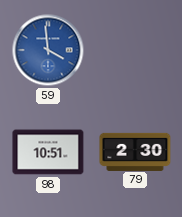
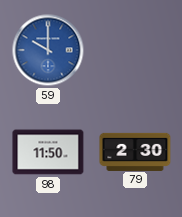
59: 3:59 -> 10:00 (48, 50)
98: 10:51 -> 11:50 (48, 152)
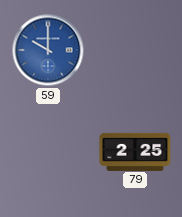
98: 11:50 -> none (48, 152)
79: 2:30 -> 2:25 (135, 151)
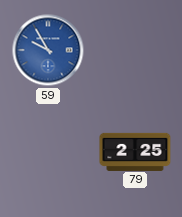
59: 10:00 -> 9:55 (48, 50)
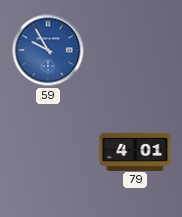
79: 2:25 -> 4:01 (135, 151)
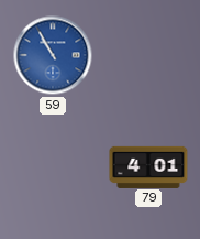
59: 9:55 -> 10:55 (53, 55)
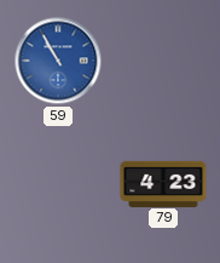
79: 4:01 -> 4:23 (163, 183)
